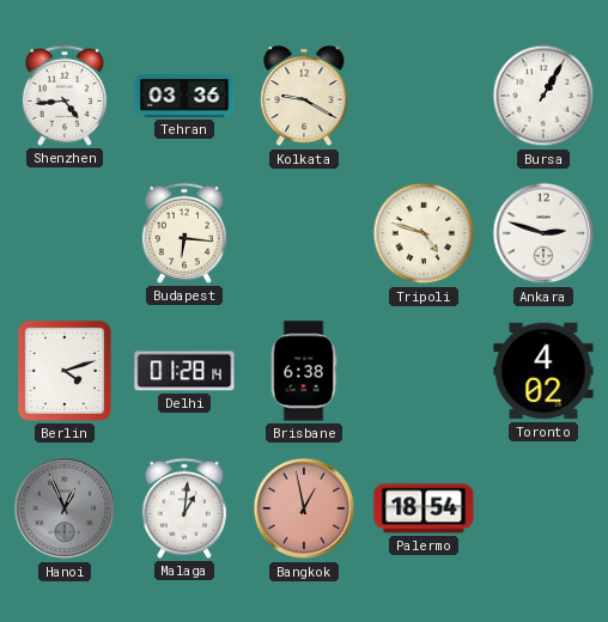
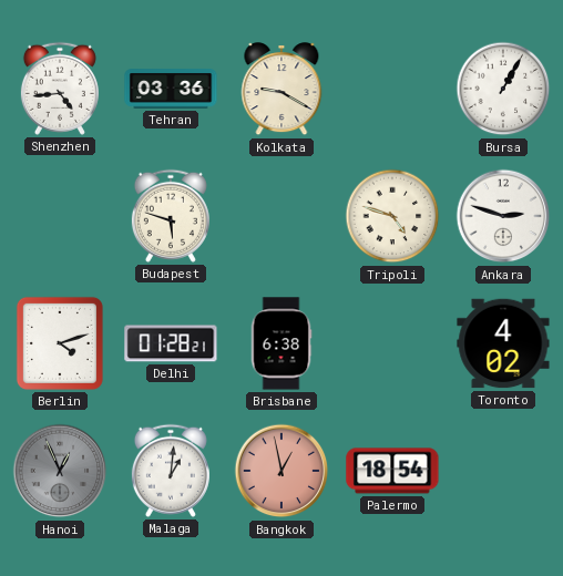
Budapest: 6:16 -> 5:48 (171, 216)
Delhi: 01:28:14 -> 01:28:21 (171, 343)
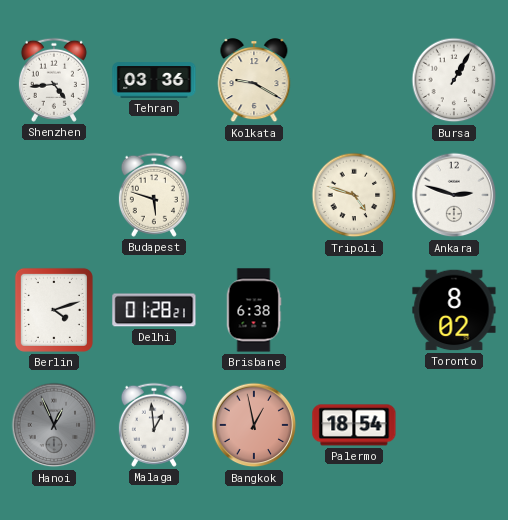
Toronto: 4:02 -> 8:02 (454, 310)
Malaga: 1:01 -> 12:59 (154, 425)
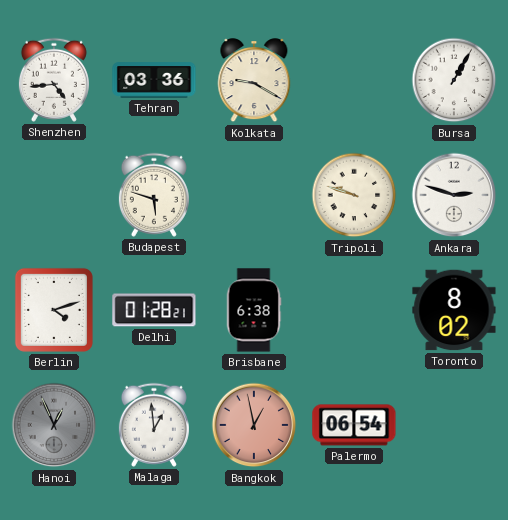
Tripoli: 4:48 -> 9:48 (354, 195)
Palermo: 18:54 -> 06:54 (354, 425)
